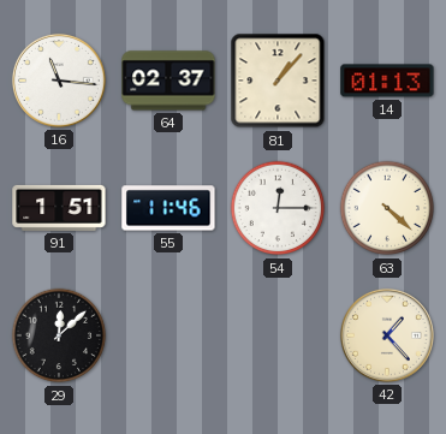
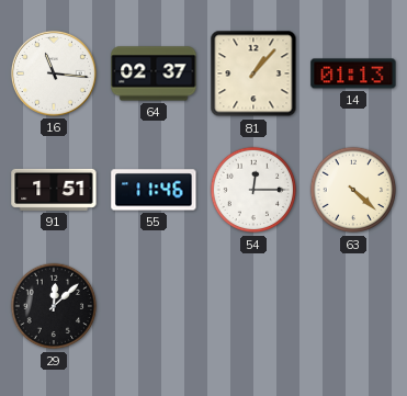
42: 1:23 -> none (387, 335)
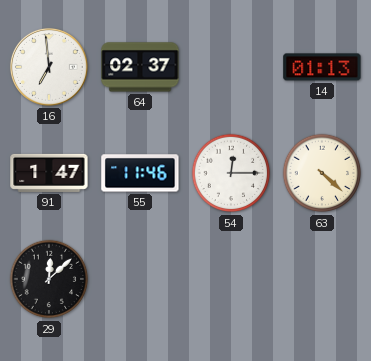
16: 11:16 -> 6:59 (49, 67)
81: 1:07 -> none (253, 73)
91: 1:51 -> 1:47 (49, 173)
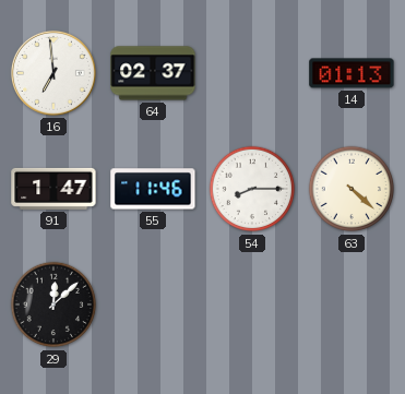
54: 12:15 -> 8:15 (252, 189)
